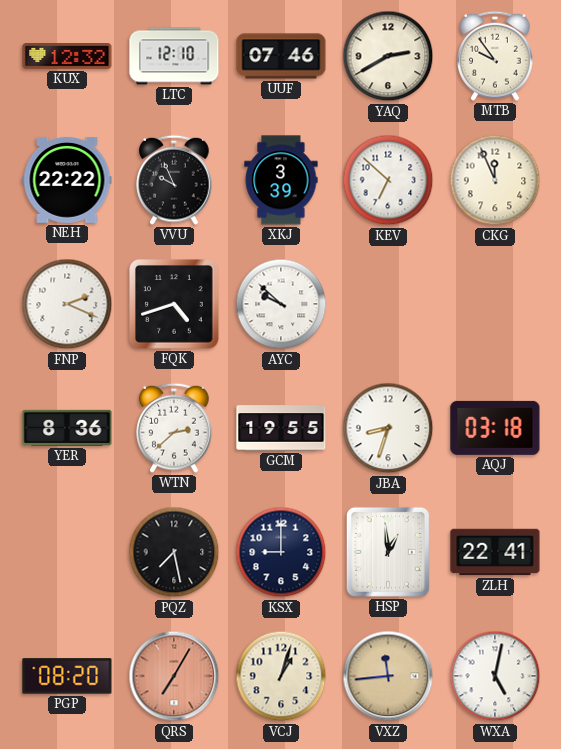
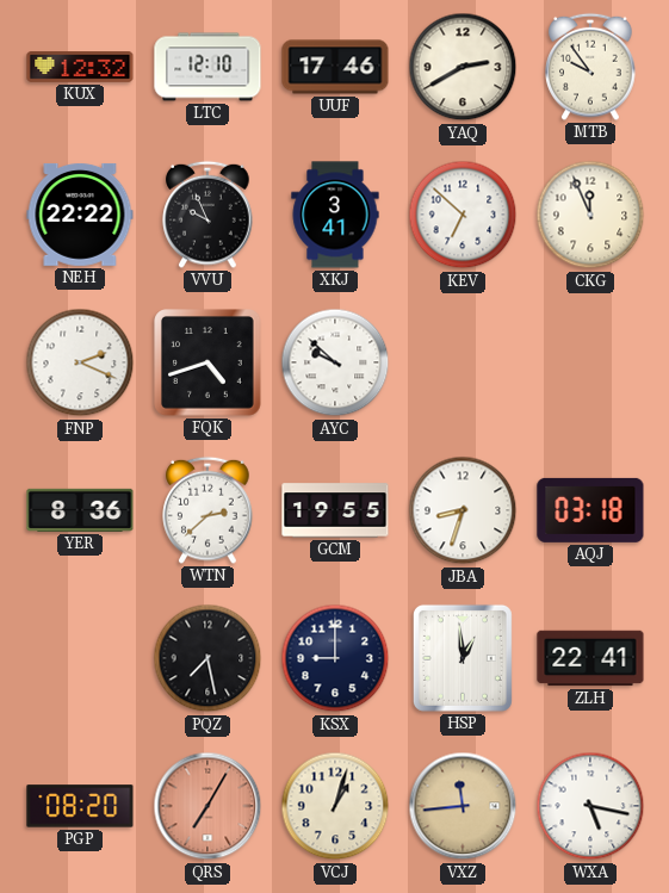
UUF: 07:46 -> 17:46 (335, 67)
XKJ: 3:39 -> 3:41 (335, 215)
WXA: 5:02 -> 5:17 (590, 806)
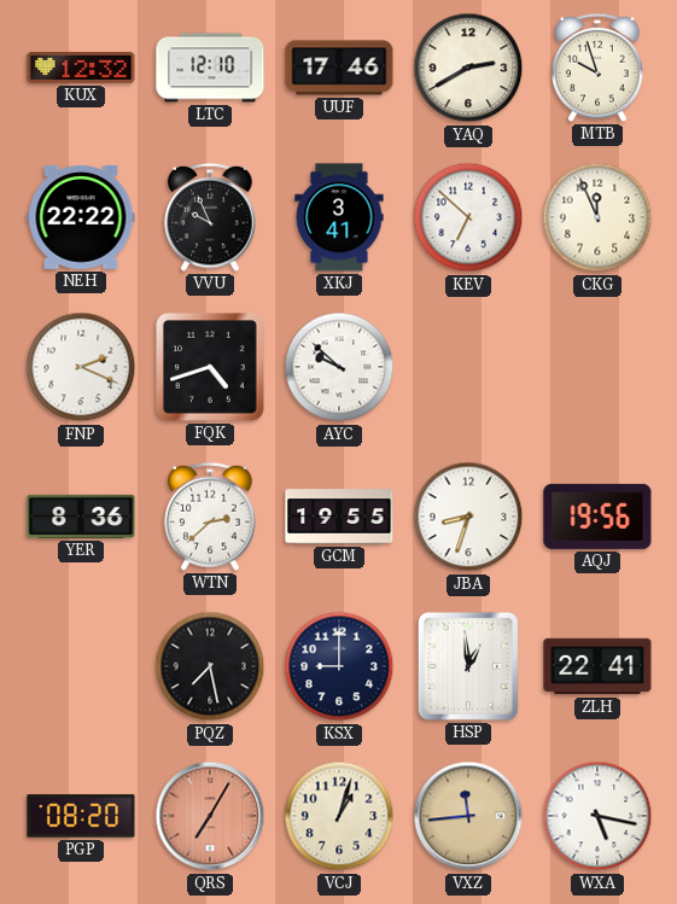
MTB: 9:54 -> 9:57 (597, 68)
AQJ: 03:18 -> 19:56 (597, 517)
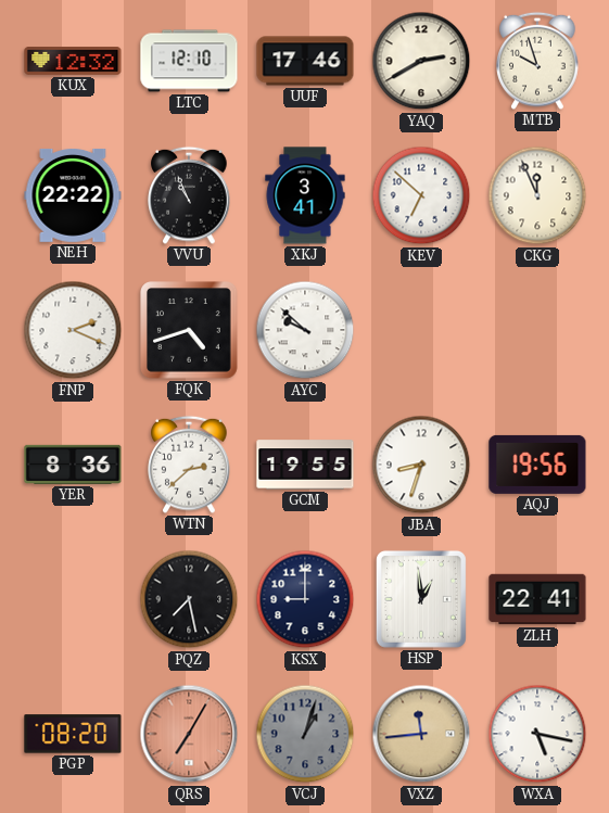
VVU: 9:56 -> 10:56 (189, 195)
VCJ dial: cream -> grey (305, 734)
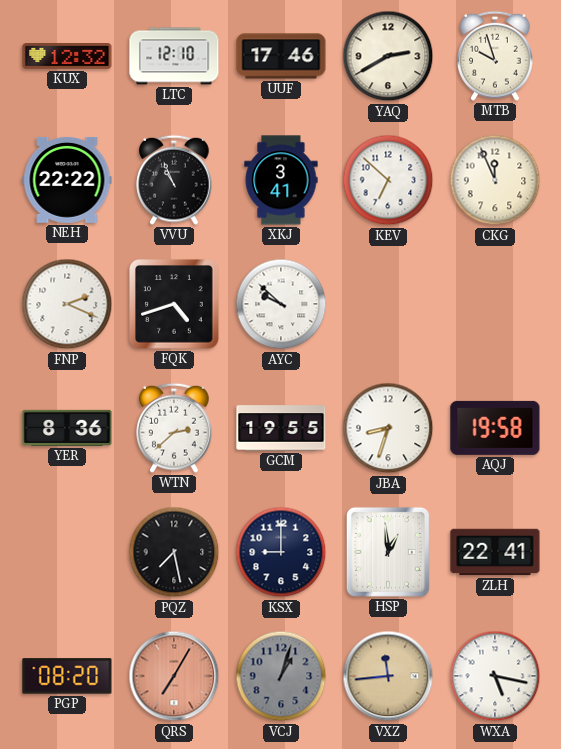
AQJ: 19:56 -> 19:58 (495, 428)
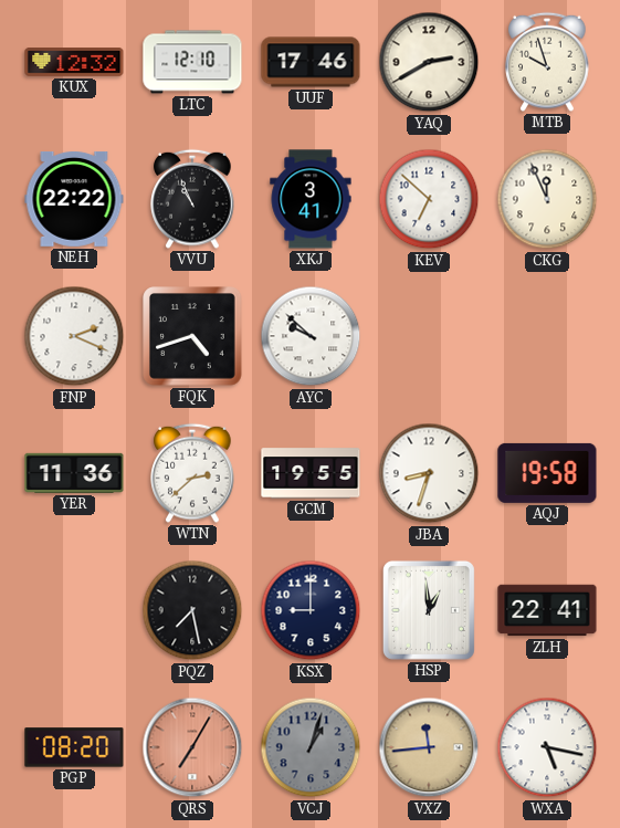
YER: 8:36 -> 11:36 (74, 473)
